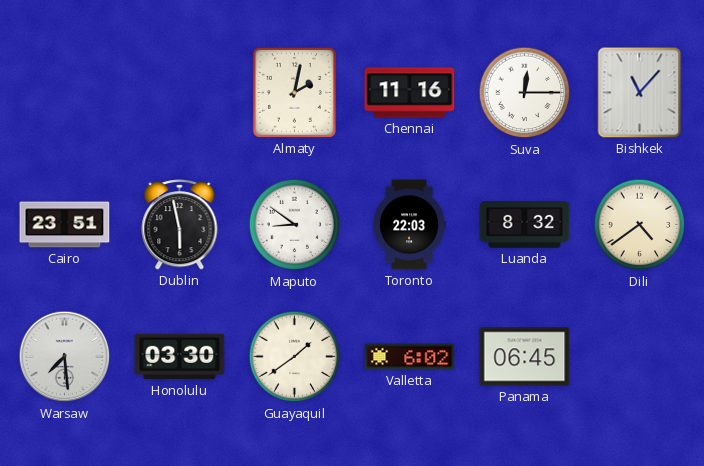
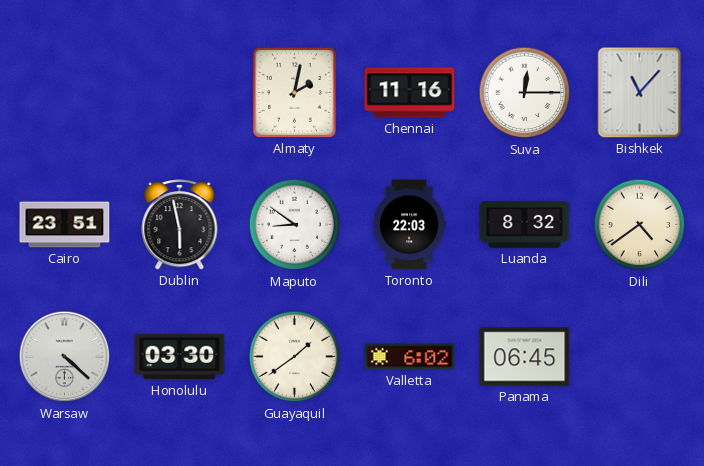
Warsaw: 7:29 -> 4:22 (65, 357)
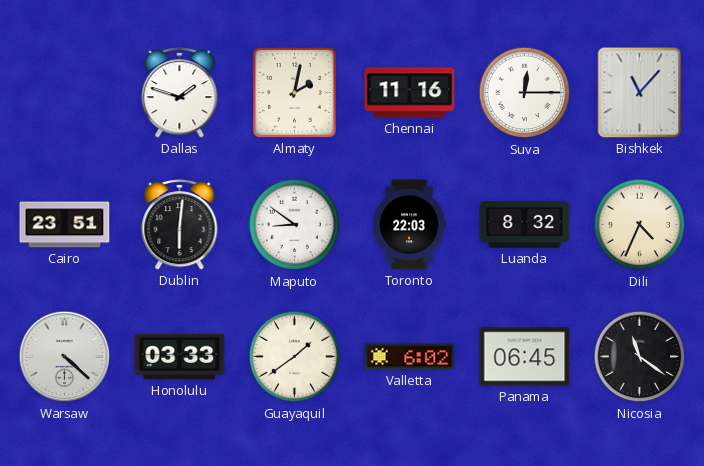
Dallas: none -> 1:48 (180, 93)
Dublin: 5:58 -> 6:01 (180, 225)
Dili: 4:39 -> 4:34 (640, 225)
Honolulu: 03:30 -> 03:33 (180, 357)
Nicosia: none -> 11:21 (640, 357)
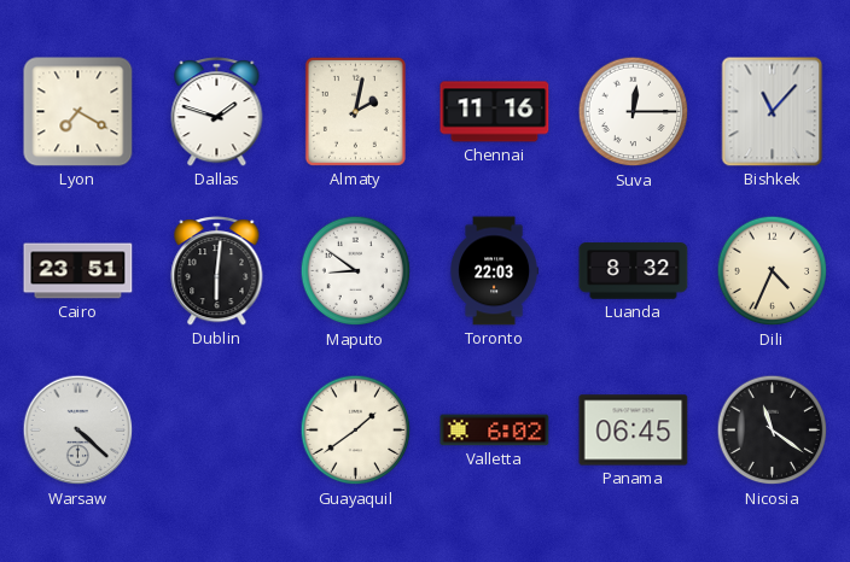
Lyon: none -> 7:20 (78, 112)
Honolulu: 03:33 -> none (180, 357)
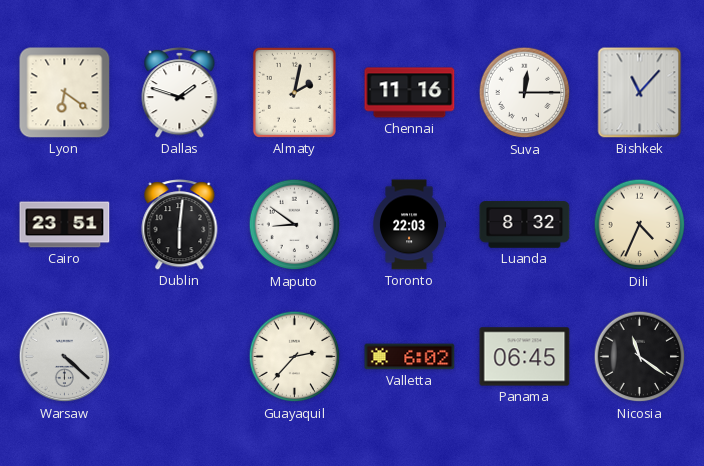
Lyon: 7:20 -> 6:21 (65, 93)
Guayaquil: 1:39 -> 2:37 (295, 357)
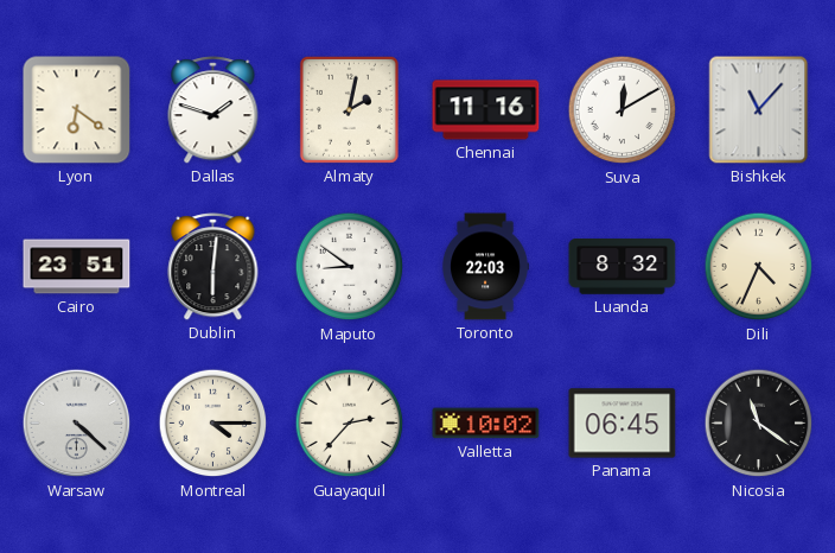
Suva: 12:15 -> 12:10 (623, 110)
Montreal: none -> 4:15 (213, 424)
Valletta: 6:02 -> 10:02 (486, 424)
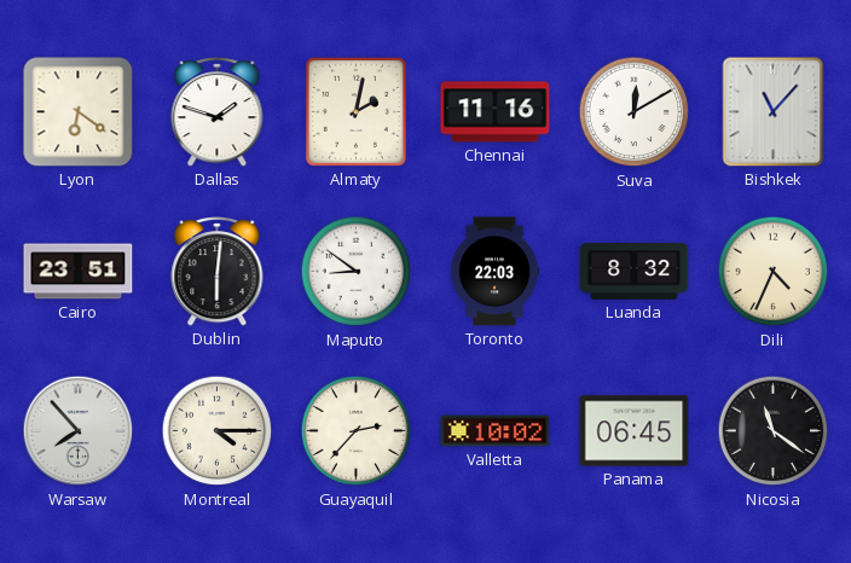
Warsaw: 4:22 -> 7:53 (79, 431)
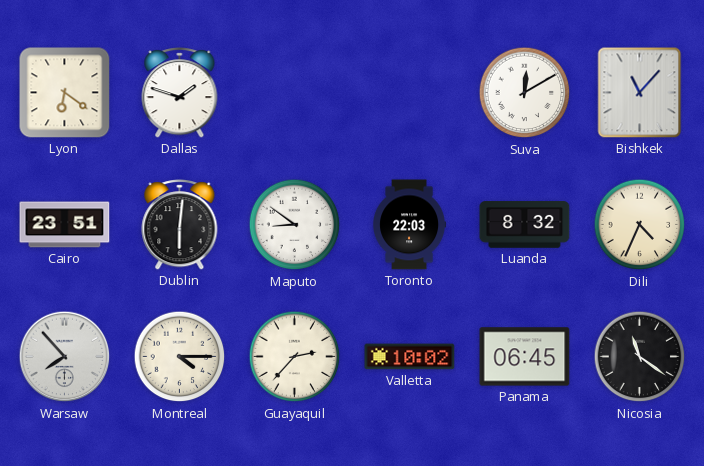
Almaty: 2:02 -> none (355, 111)
Chennai: 11:16 -> none (496, 112)
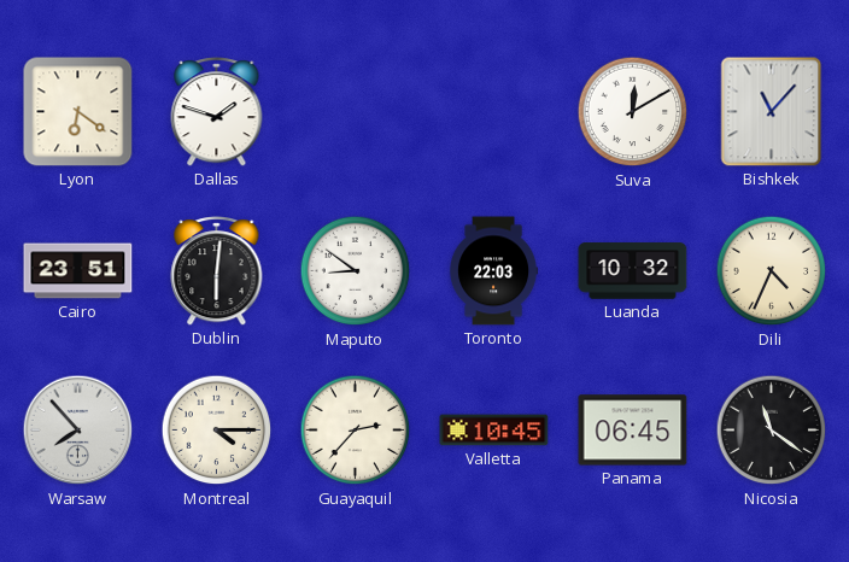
Luanda: 8:32 -> 10:32 (633, 271)
Valletta: 10:02 -> 10:45 (494, 431)
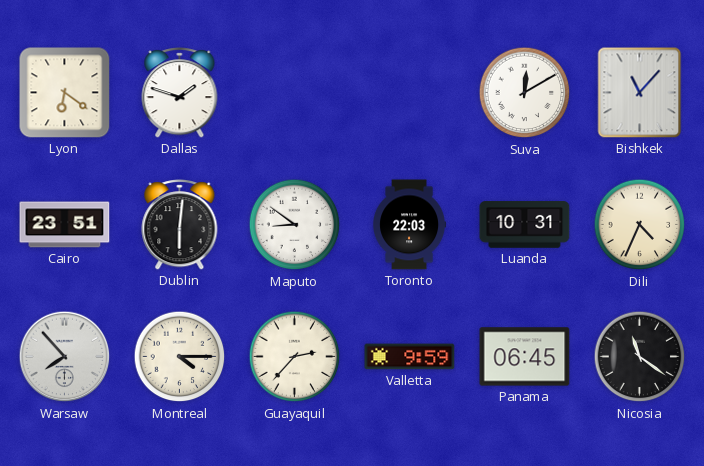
Luanda: 10:32 -> 10:31 (525, 225)
Valletta: 10:45 -> 9:59 (410, 357)
